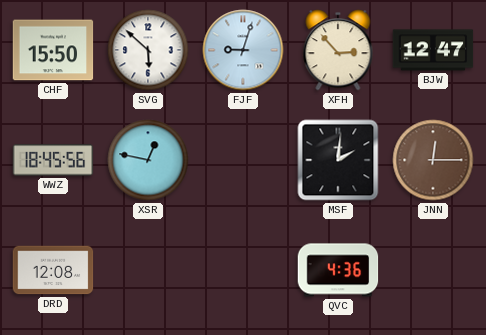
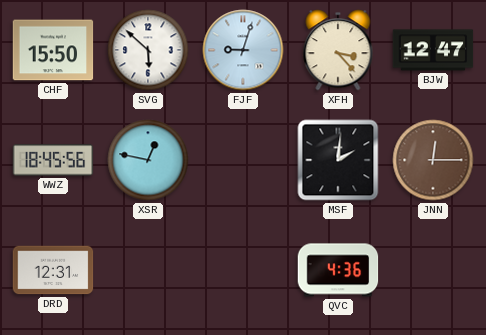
XFH: 2:53 -> 3:23 (338, 50)
DRD: 12:08 -> 12:31 (53, 270)
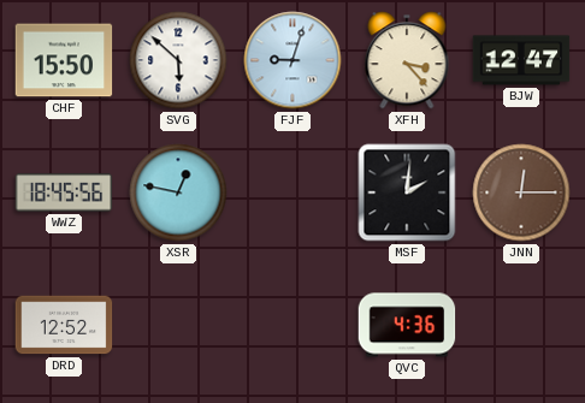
DRD: 12:31 -> 12:52 (64, 325)
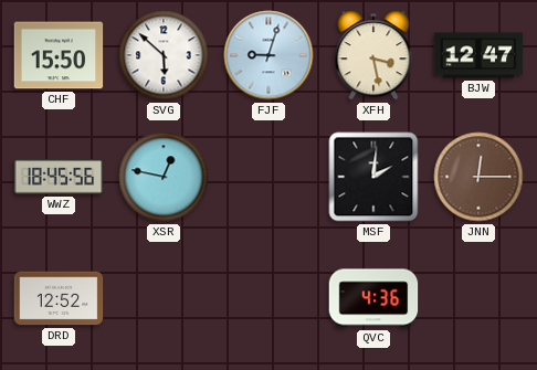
XFH: 3:23 -> 3:28 (373, 55)
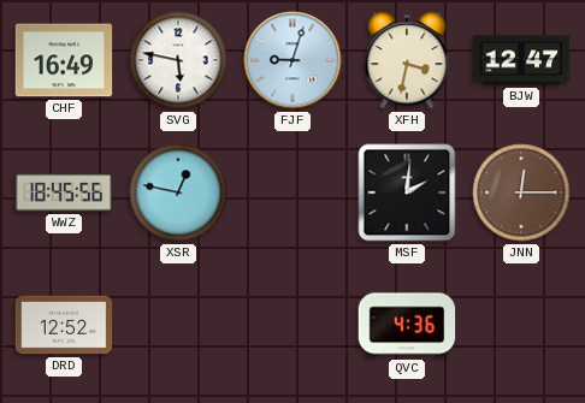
CHF: 15:50 -> 16:49 (64, 60)
SVG: 5:52 -> 5:47 (178, 60)
XFH: 3:28 -> 3:32 (407, 60)
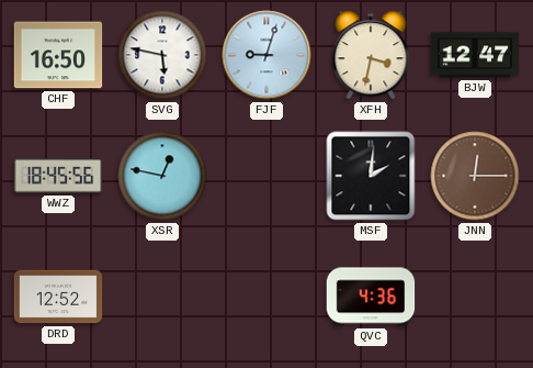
CHF: 16:49 -> 16:50 (58, 55)
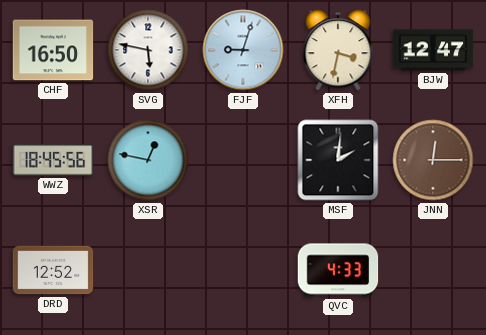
QVC: 4:36 -> 4:33 (338, 270)
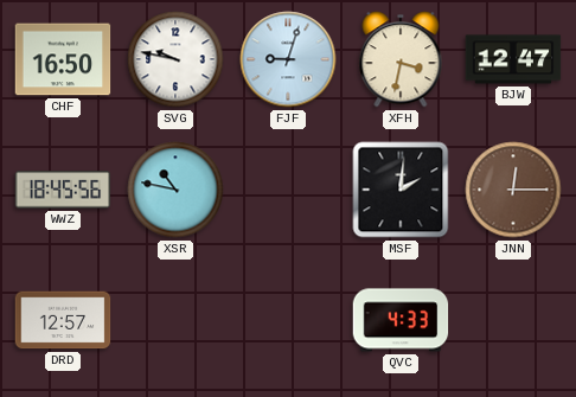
SVG: 5:47 -> 9:47 (175, 59)
XSR: 12:47 -> 10:47 (175, 190)
DRD: 12:52 -> 12:57 (63, 320)
